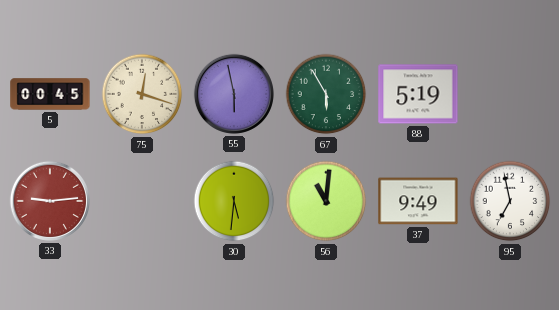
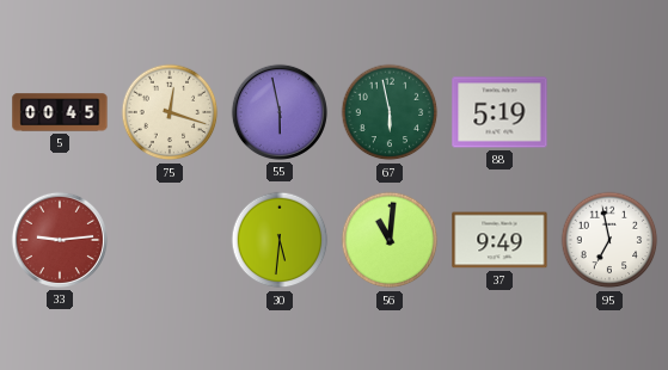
67: 5:55 -> 5:58 (390, 112)
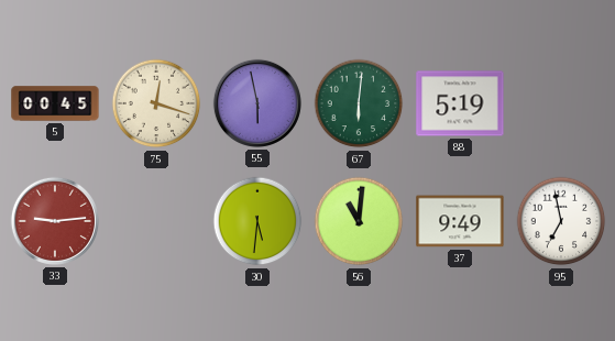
67: 5:58 -> 6:01 (359, 103)
